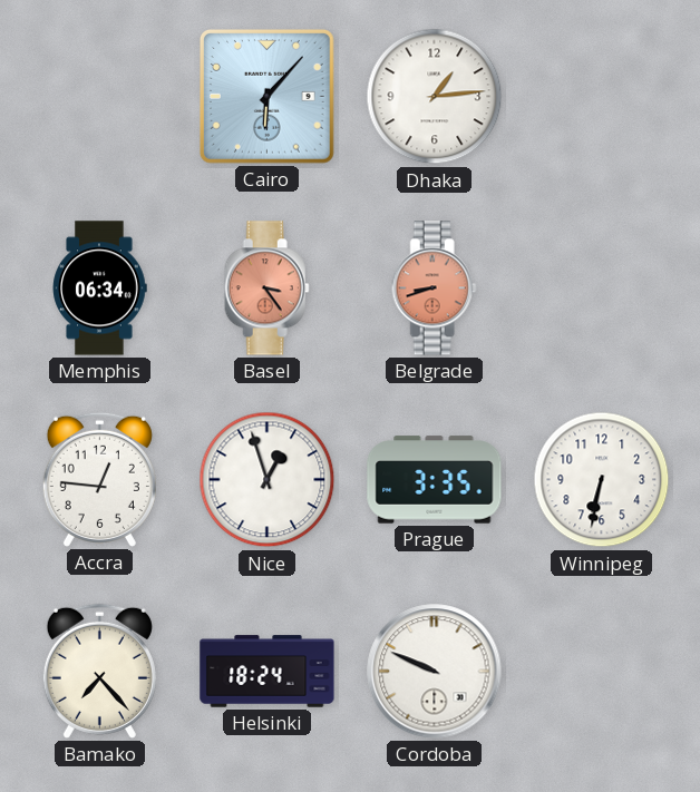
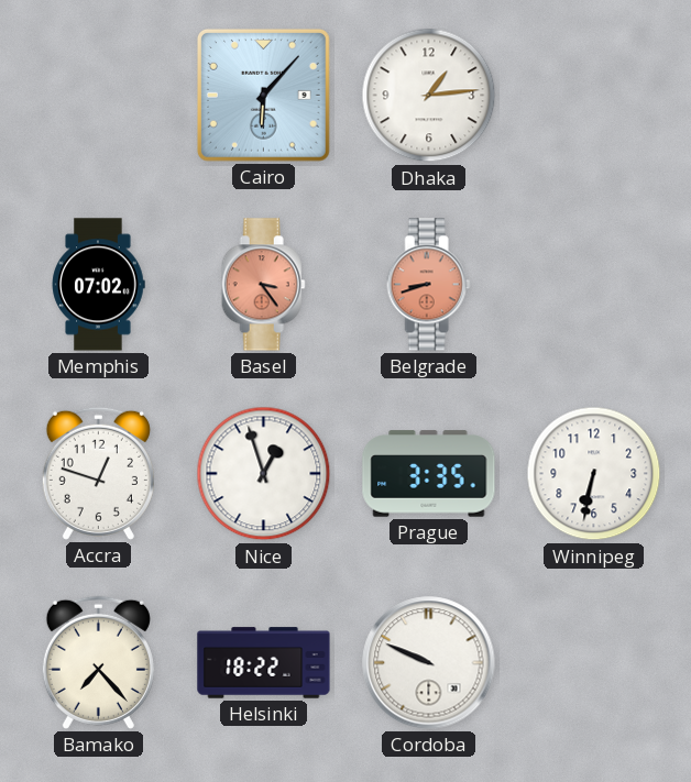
Memphis: 06:34 -> 07:02 (98, 285)
Accra: 12:46 -> 12:48 (98, 473)
Helsinki: 18:24 -> 18:22 (264, 663)
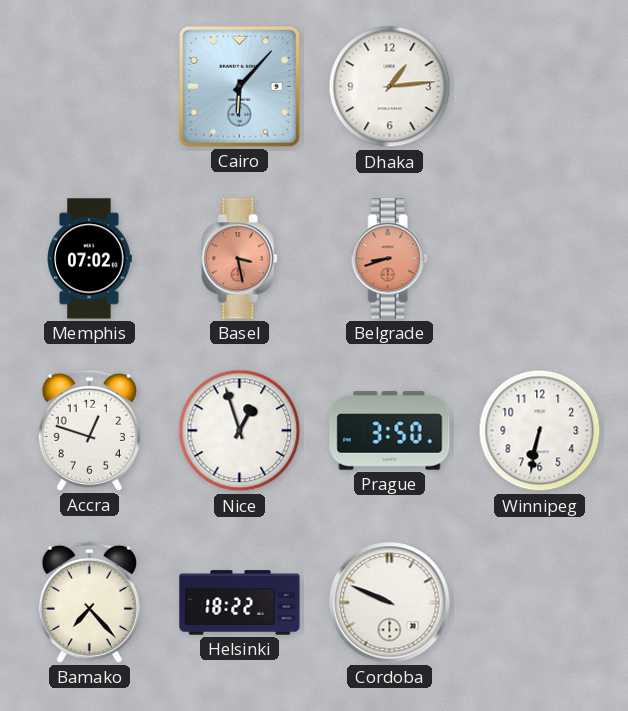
Basel: 3:24 -> 3:28 (239, 259)
Prague: 3:35 -> 3:50 (390, 431)
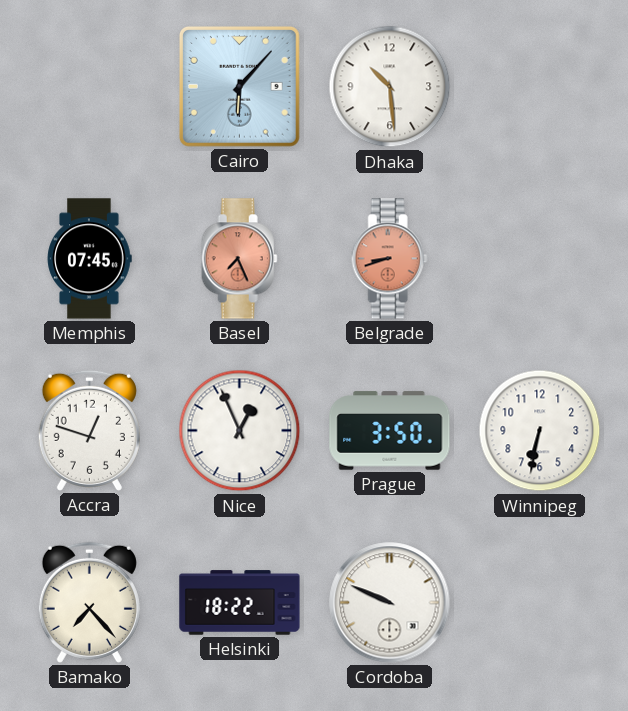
Dhaka: 1:14 -> 10:29 (390, 87)
Memphis: 07:02 -> 07:45 (89, 259)
Basel: 3:28 -> 7:26 (239, 259)
Nice: 12:57 -> 12:56 (240, 431)
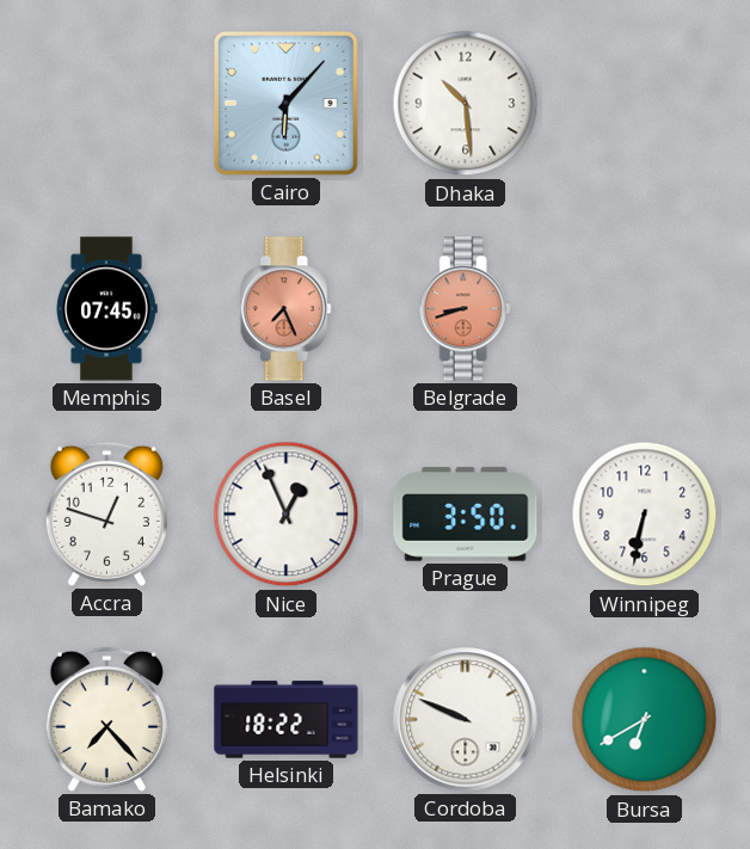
Bursa: none -> 6:40 (645, 720)
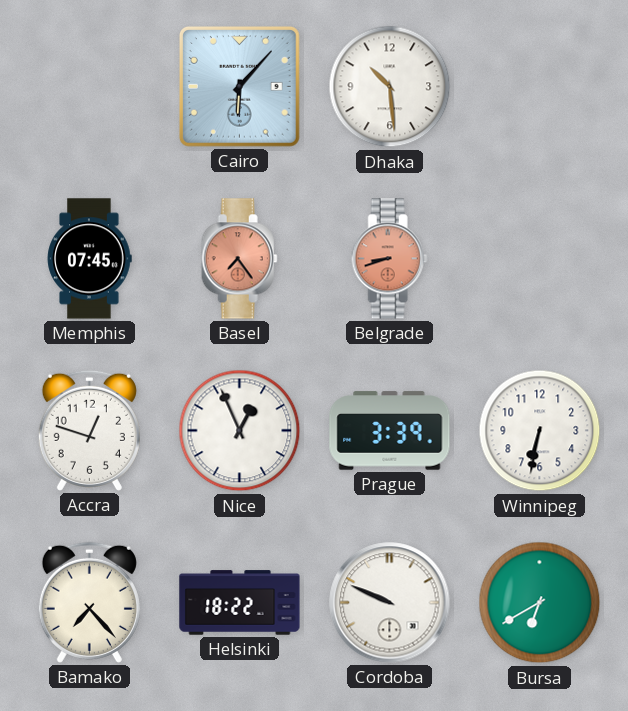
Basel: 7:26 -> 7:24 (239, 259)
Prague: 3:50 -> 3:39 (390, 431)
